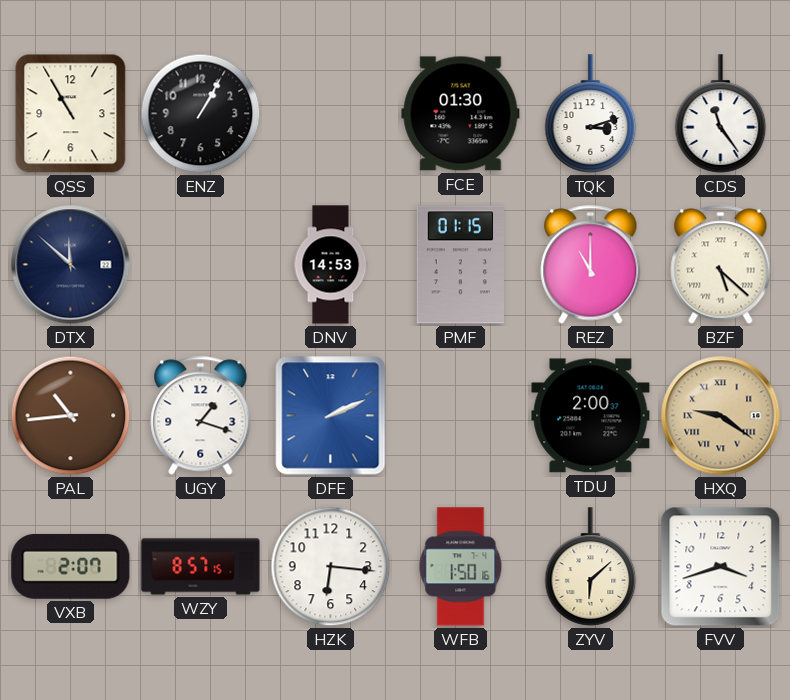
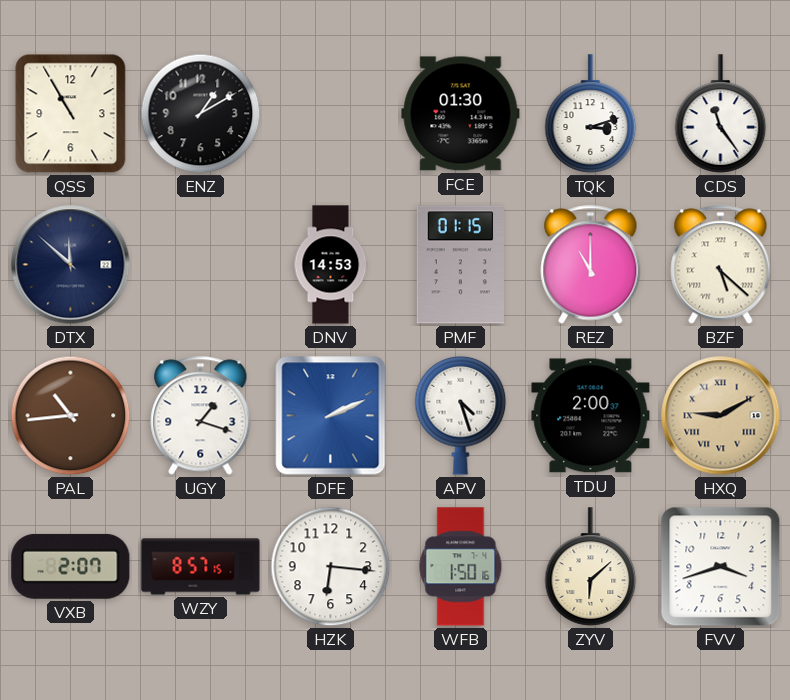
ENZ: 1:05 -> 1:10 (201, 114)
APV: none -> 4:27 (461, 415)
HXQ: 9:21 -> 9:10 (721, 416)
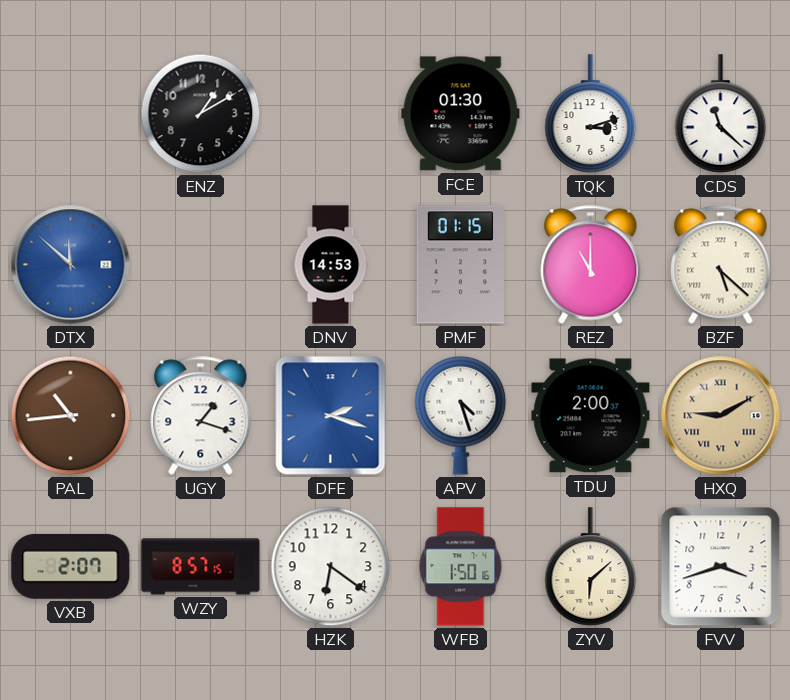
QSS: 10:55 -> none (71, 114)
CDS: 11:24 -> 11:22 (721, 114)
DTX dial: navy -> blue (71, 265)
DFE: 2:11 -> 2:18 (331, 416)
HZK: 6:16 -> 6:21 (331, 567)
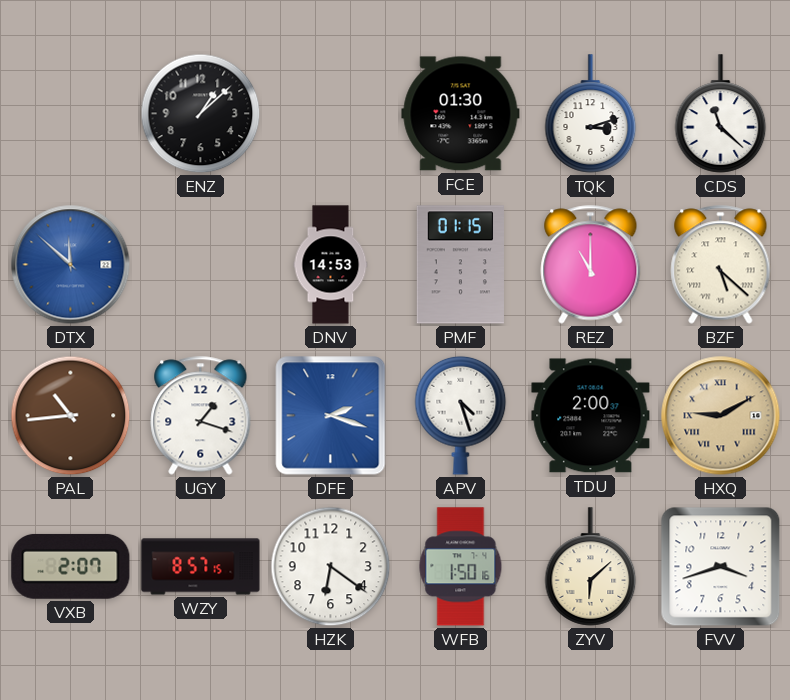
ENZ: 1:10 -> 1:08 (201, 114)
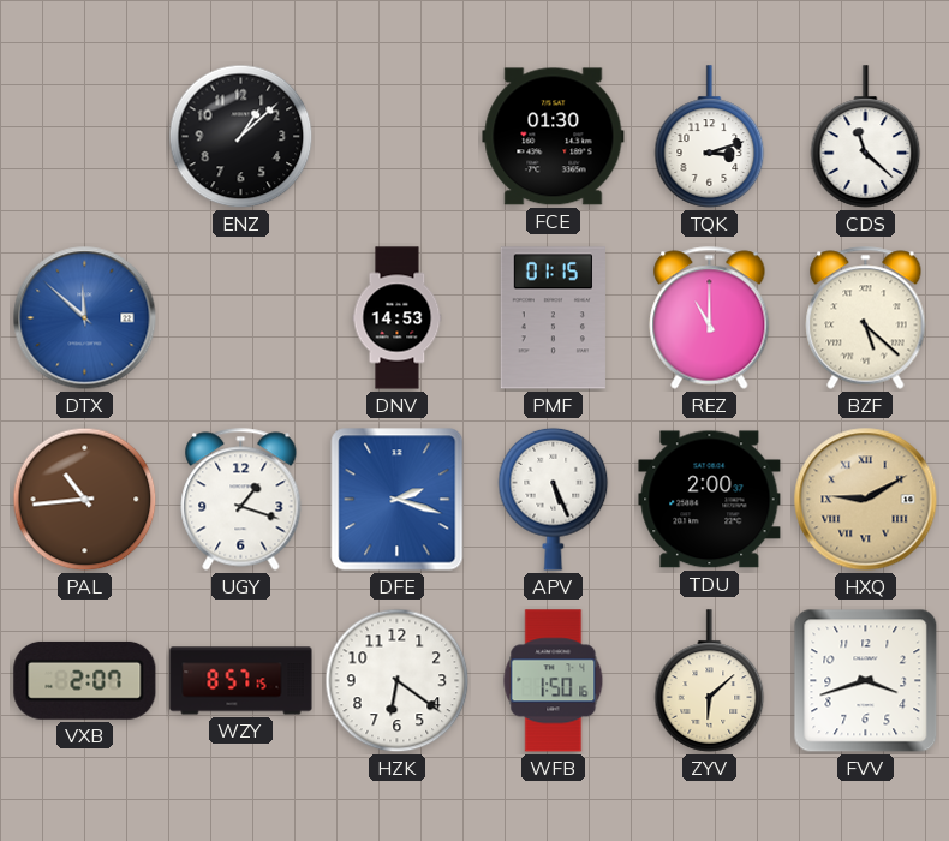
APV: 4:27 -> 5:26 (554, 499)
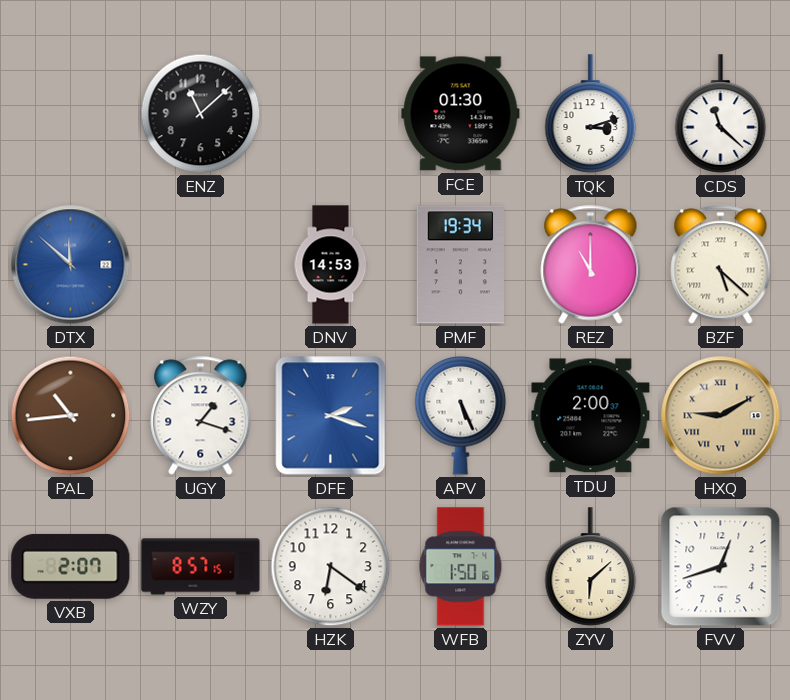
ENZ: 1:08 -> 11:08 (201, 114)
PMF: 01:15 -> 19:34 (460, 265)
FVV: 3:42 -> 12:42 (721, 567)
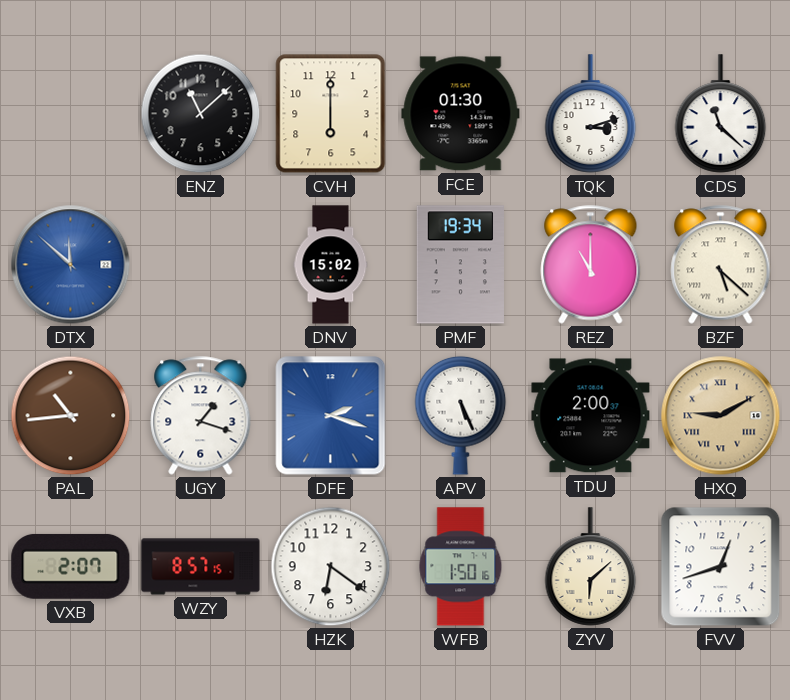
CVH: none -> 6:00 (331, 114)
DNV: 14:53 -> 15:02 (331, 265)
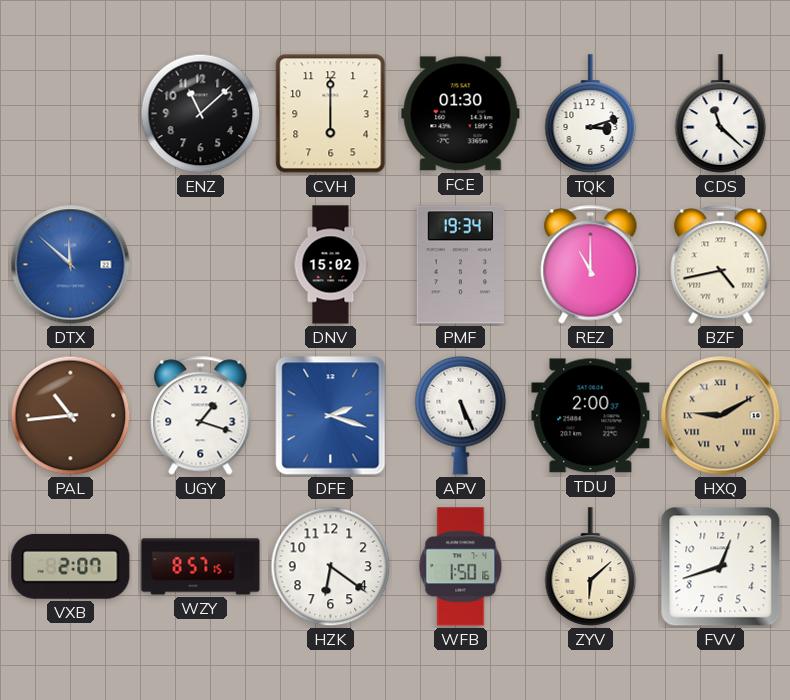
BZF: 5:22 -> 4:43 (721, 265)
